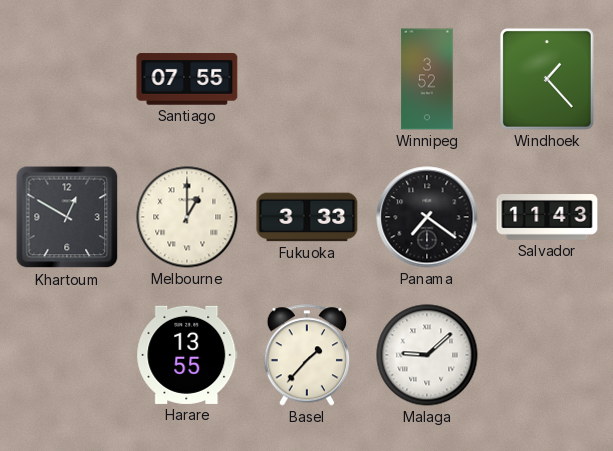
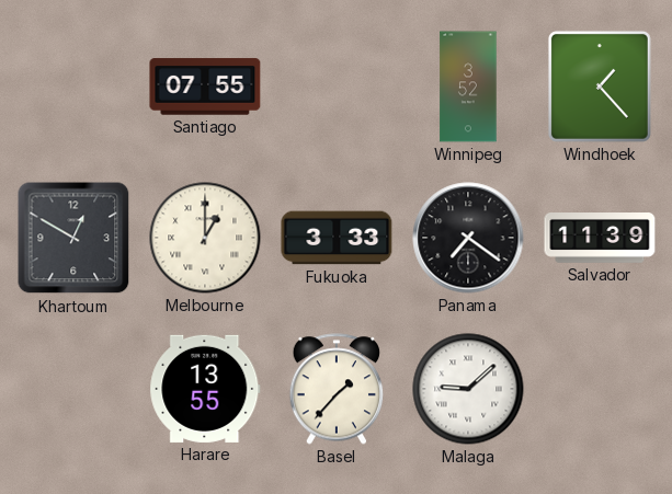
Salvador: 11:43 -> 11:39 (600, 239)
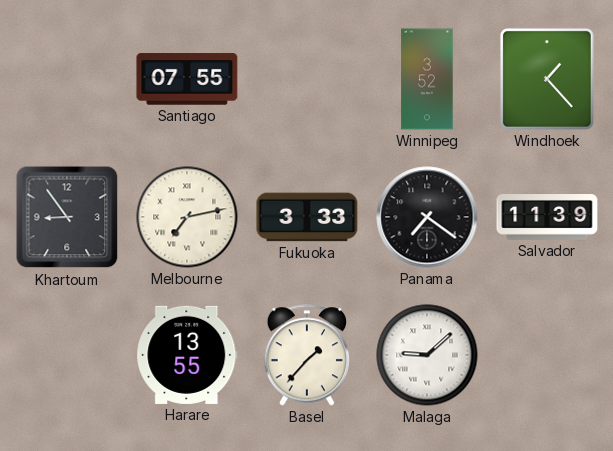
Khartoum: 12:50 -> 8:54 (67, 217)
Melbourne: 1:00 -> 7:13 (187, 217)
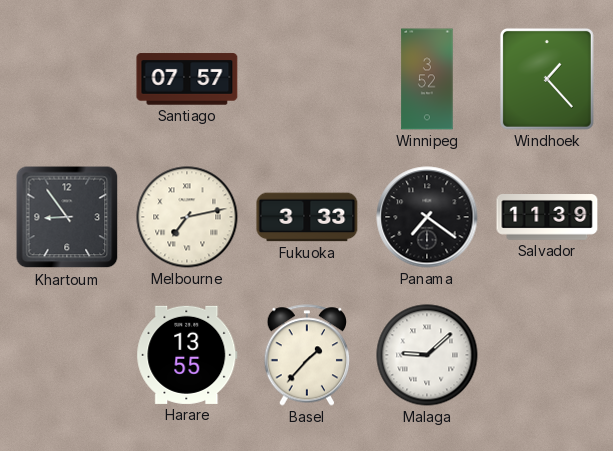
Santiago: 07:55 -> 07:57 (187, 79)
